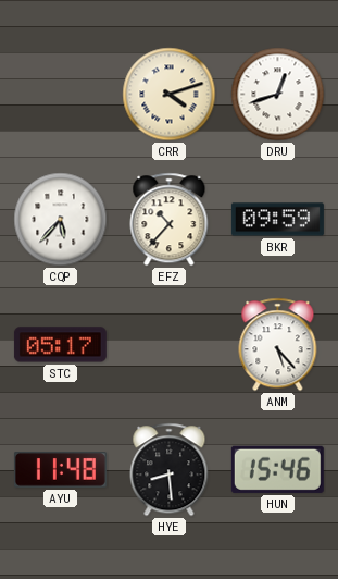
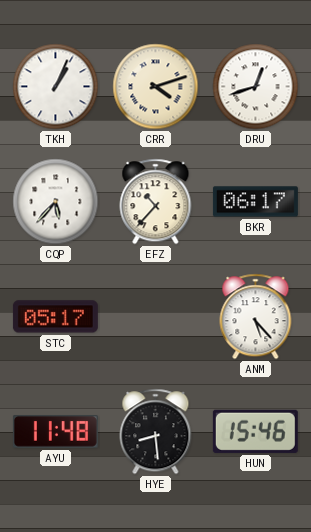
TKH: none -> 1:04 (56, 87)
BKR: 09:59 -> 06:17 (255, 202)
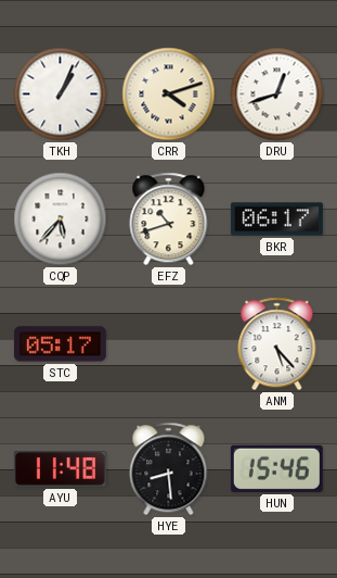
EFZ: 10:37 -> 10:42 (169, 219)
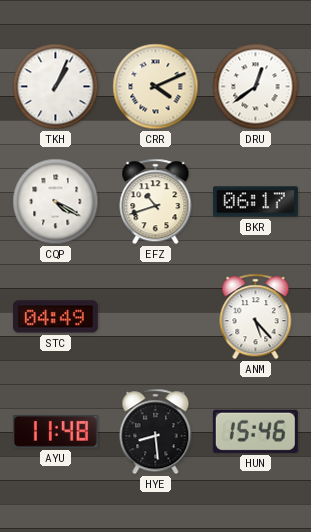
CRR: 4:12 -> 4:11 (156, 87)
DRU: 12:42 -> 12:39 (256, 87)
CQP: 5:37 -> 4:20 (56, 202)
STC: 05:17 -> 04:49 (55, 317)
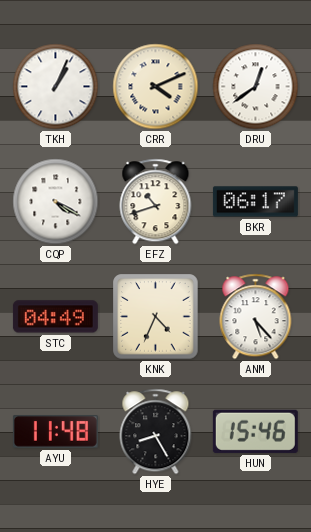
KNK: none -> 4:34 (156, 317)
HYE: 8:29 -> 8:25 (156, 432)
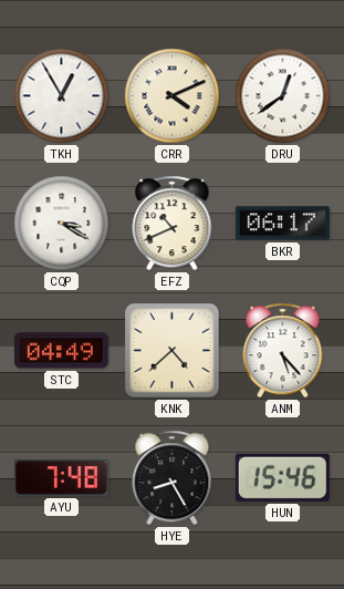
TKH: 1:04 -> 12:55 (62, 96)
CQP: 4:20 -> 3:20 (62, 224)
EFZ: 10:42 -> 10:41 (173, 224)
KNK: 4:34 -> 4:38 (173, 351)
AYU: 11:48 -> 7:48 (61, 478)
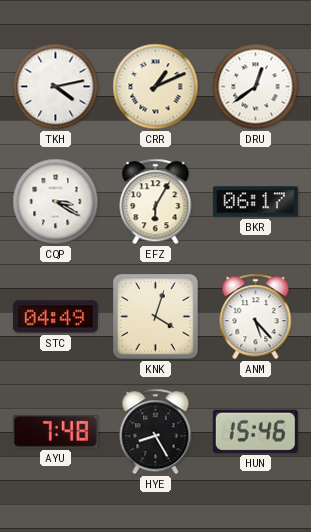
TKH: 12:55 -> 4:13 (56, 87)
CRR: 4:11 -> 1:11 (156, 87)
EFZ: 10:41 -> 6:05 (156, 202)
KNK: 4:38 -> 4:03 (156, 317)
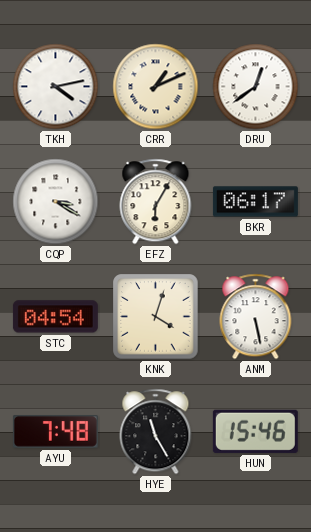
STC: 04:49 -> 04:54 (55, 317)
ANM: 5:23 -> 5:28 (256, 317)
HYE: 8:25 -> 11:25 (156, 432)
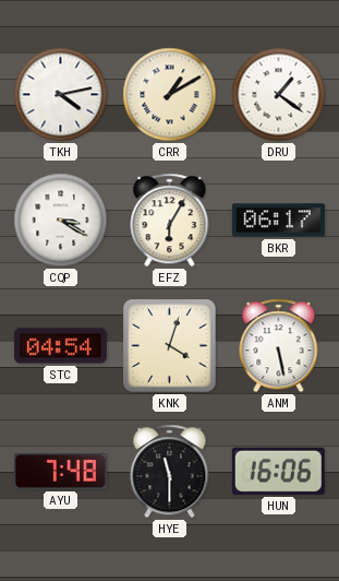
CRR: 1:11 -> 1:10 (170, 95)
DRU: 12:39 -> 1:21 (279, 95)
HYE: 11:25 -> 11:30 (170, 472)
HUN: 15:46 -> 16:06 (278, 471)
